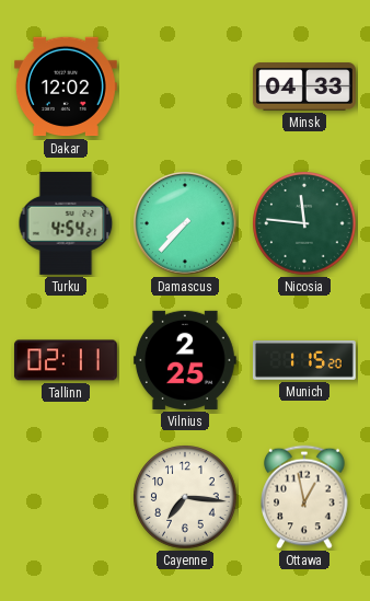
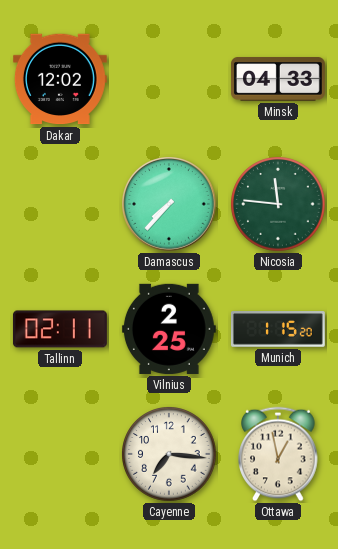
Turku: 4:54 -> none (66, 223)
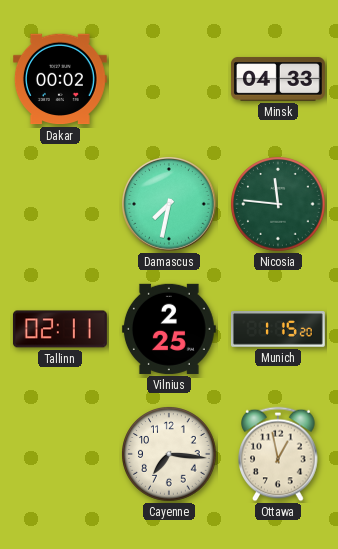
Dakar: 12:02 -> 00:02 (60, 79)
Damascus: 7:37 -> 7:32 (170, 205)
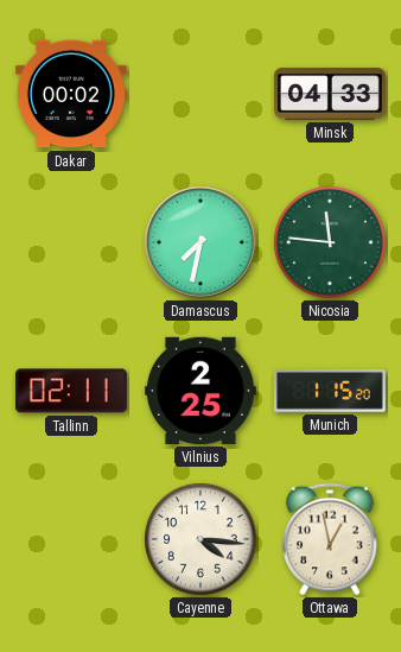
Cayenne: 7:16 -> 4:16 (200, 539)
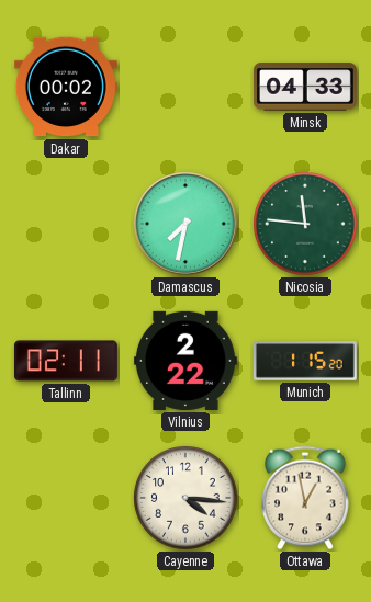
Vilnius: 2:25 -> 2:22 (185, 361)
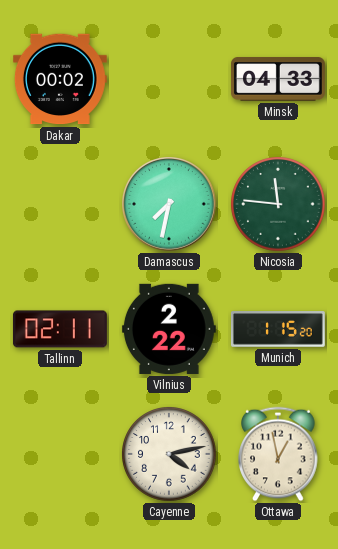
Cayenne: 4:16 -> 4:13 (169, 454)
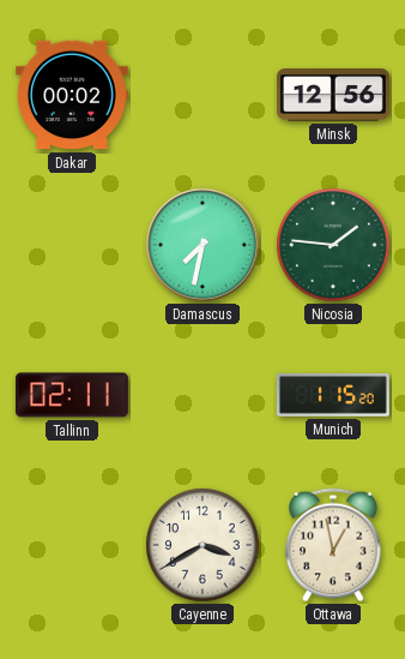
Minsk: 04:33 -> 12:56 (333, 95)
Nicosia: 11:46 -> 1:46 (333, 245)
Vilnius: 2:22 -> none (169, 329)
Cayenne: 4:13 -> 3:40 (202, 545)
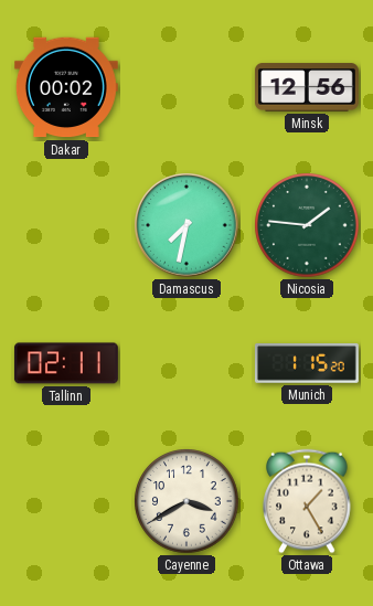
Ottawa: 12:58 -> 1:25 (307, 501)
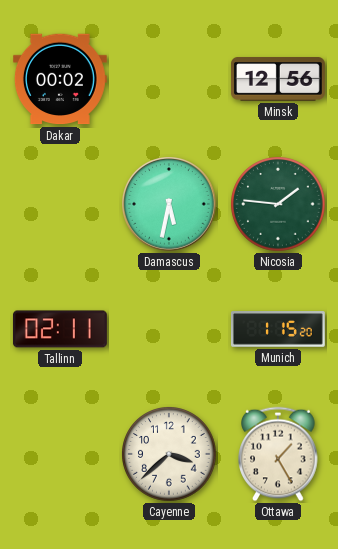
Damascus: 7:32 -> 5:32 (170, 205)
Cayenne: 3:40 -> 3:38 (169, 454)
